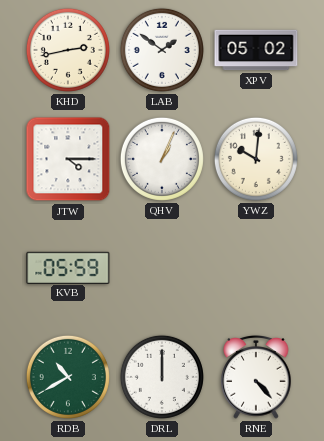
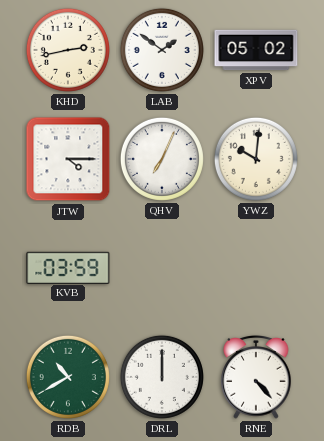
QHV: 1:04 -> 7:04 (162, 159)
KVB: 05:59 -> 03:59 (68, 267)
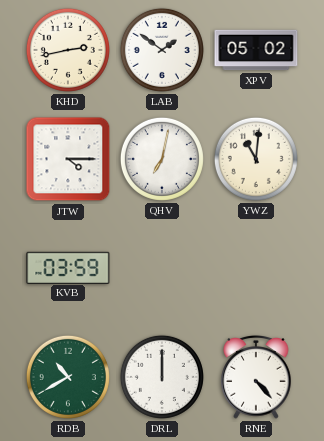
QHV: 7:04 -> 7:02 (162, 159)
YWZ: 10:01 -> 11:01 (256, 159)
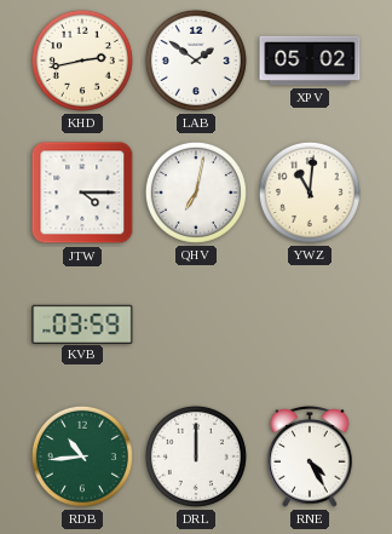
RDB: 10:40 -> 10:44 (82, 457)
RNE: 4:23 -> 4:25 (310, 458)
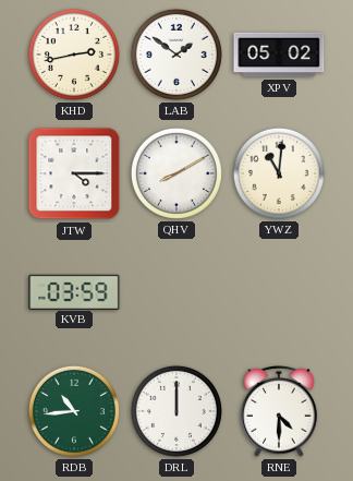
QHV: 7:02 -> 8:10 (176, 173)
RNE: 4:25 -> 4:30 (279, 412)
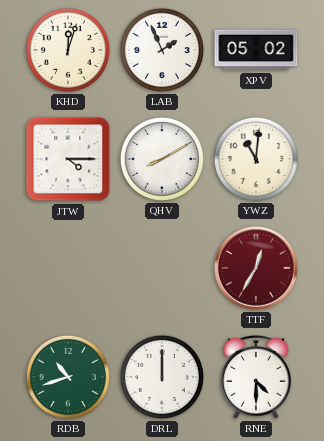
KHD: 2:43 -> 12:03 (68, 50)
LAB: 1:51 -> 1:56 (162, 50)
KVB: 03:59 -> none (74, 291)
TTF: none -> 12:35 (256, 268)
RDB: 10:44 -> 10:42 (68, 377)
